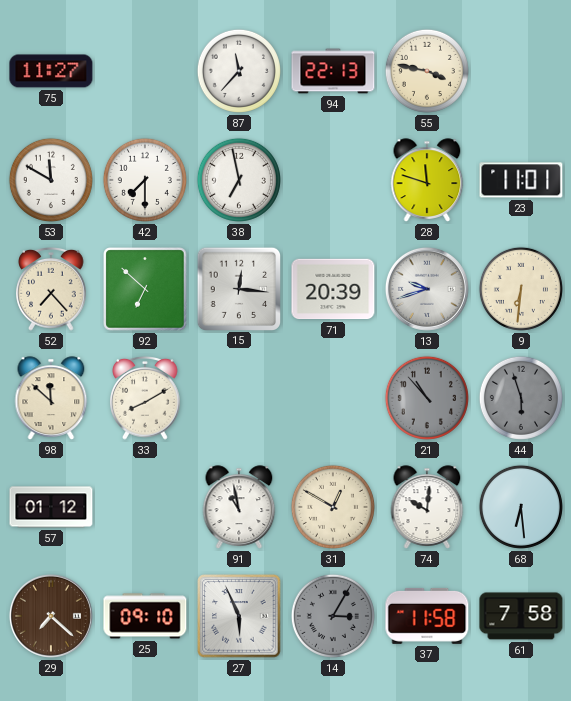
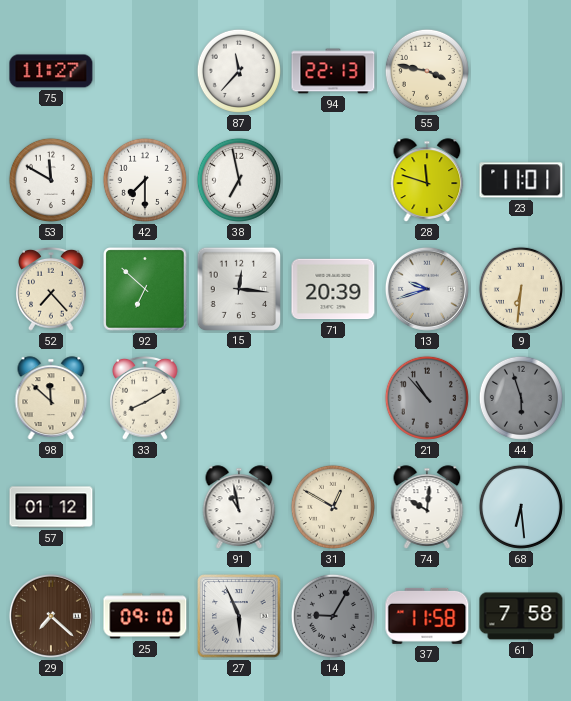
14: 3:05 -> 9:05 (333, 616)
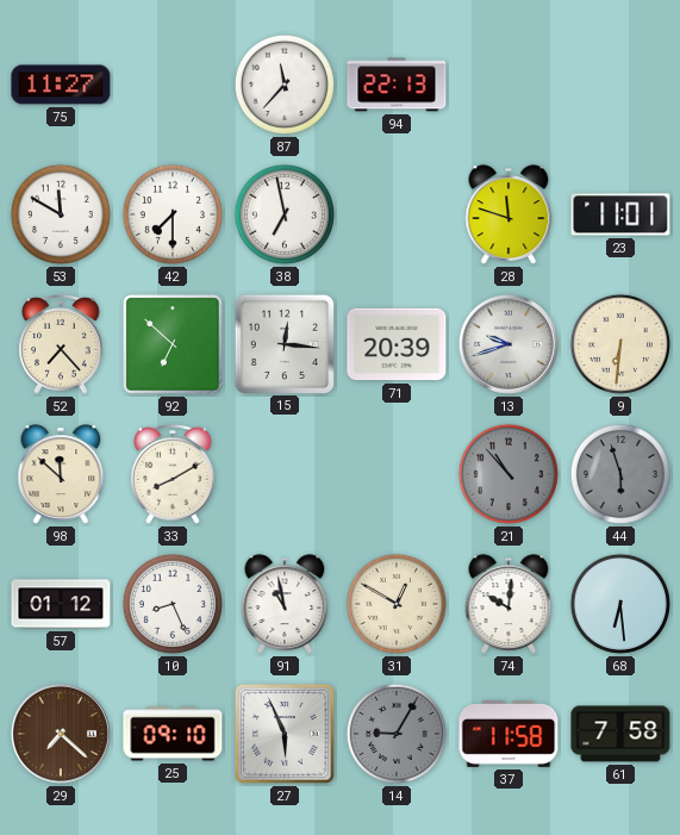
55: 3:47 -> none (427, 71)
10: none -> 8:26 (173, 604)
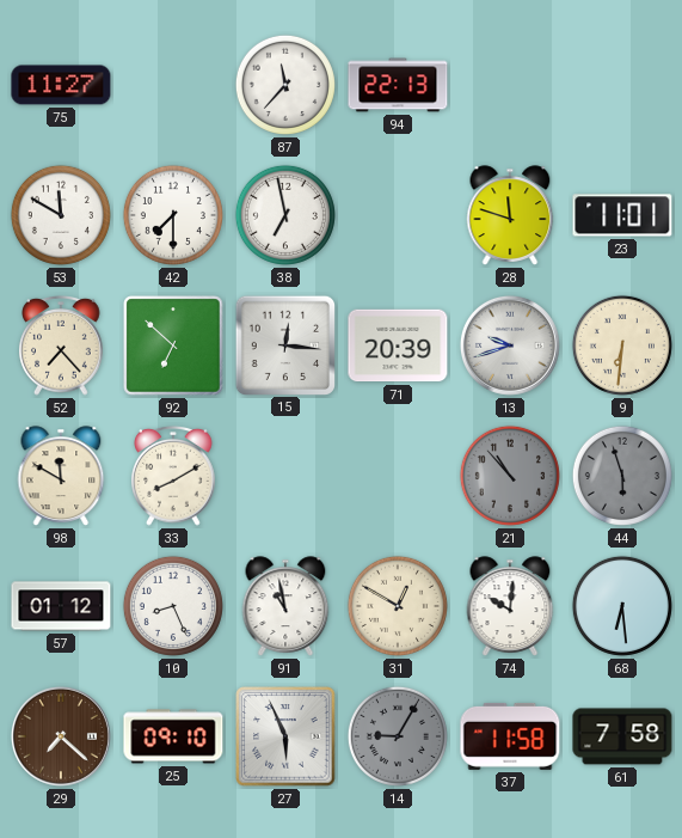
98: 11:52 -> 11:50 (61, 476)
